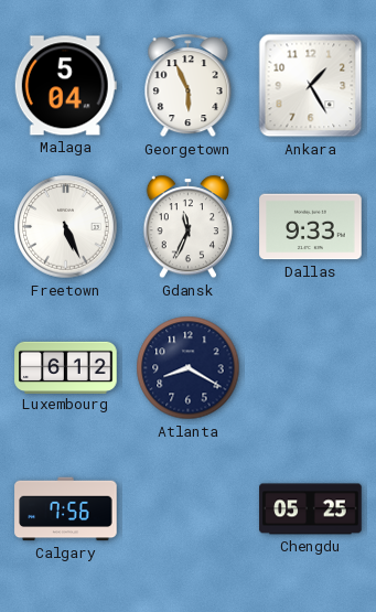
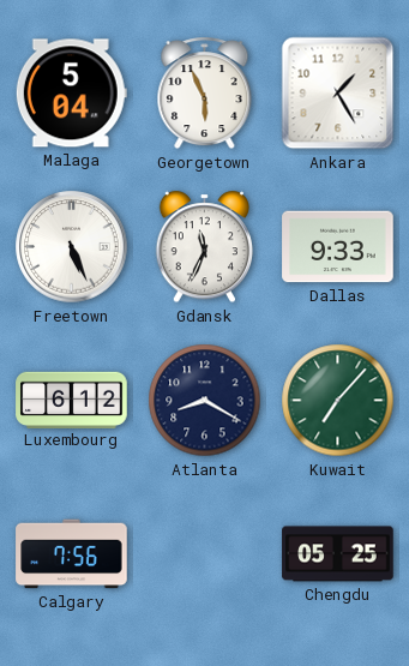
Kuwait: none -> 7:07 (338, 401)
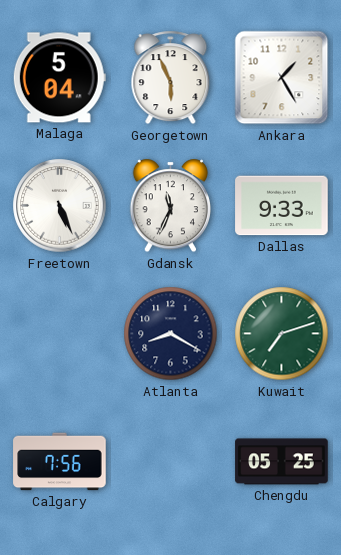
Luxembourg: 6:12 -> none (72, 400)
Kuwait: 7:07 -> 7:12 (282, 334)
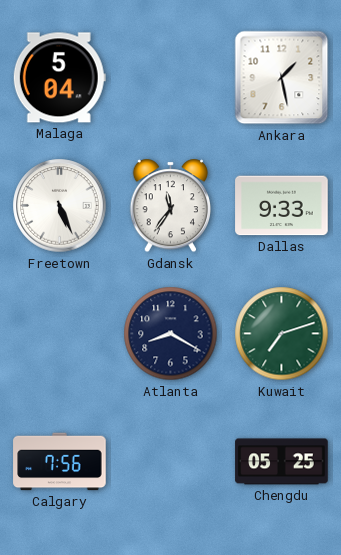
Georgetown: 5:56 -> none (171, 78)
Ankara: 1:25 -> 1:28 (282, 78)
Gdansk: 11:34 -> 11:36 (170, 206)
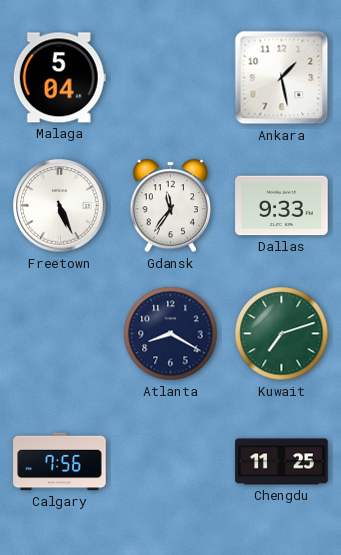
Chengdu: 05:25 -> 11:25 (282, 462)
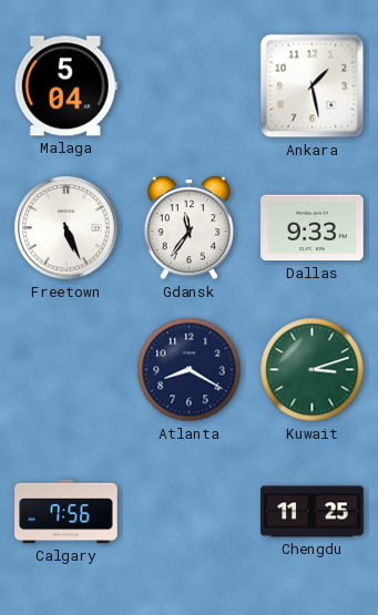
Kuwait: 7:12 -> 3:12 (313, 370)
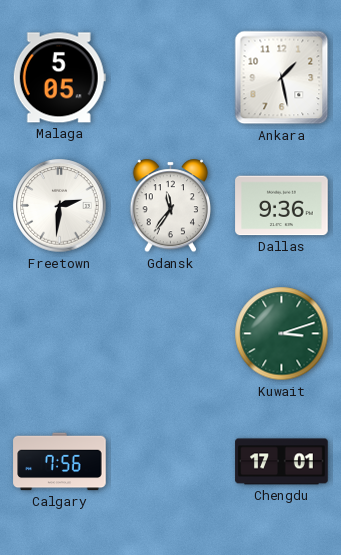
Malaga: 5:04 -> 5:05 (59, 78)
Freetown: 5:26 -> 2:31 (60, 206)
Dallas: 9:33 -> 9:36 (282, 206)
Atlanta: 8:20 -> none (190, 370)
Chengdu: 11:25 -> 17:01 (282, 462)
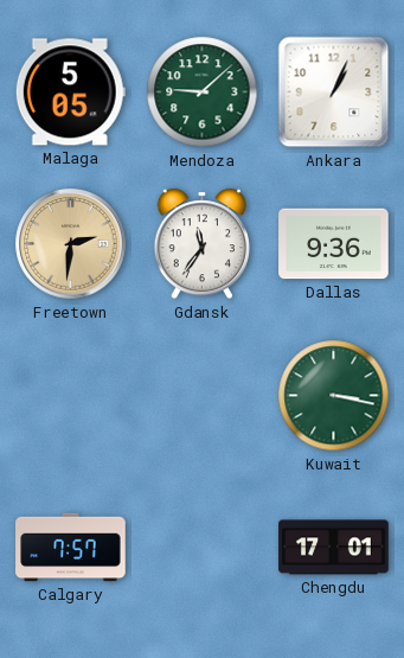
Mendoza: none -> 9:08 (203, 92)
Ankara: 1:28 -> 1:04 (334, 92)
Freetown dial: white -> champagne (71, 244)
Kuwait: 3:12 -> 3:17 (334, 396)
Calgary: 7:56 -> 7:57 (71, 548)
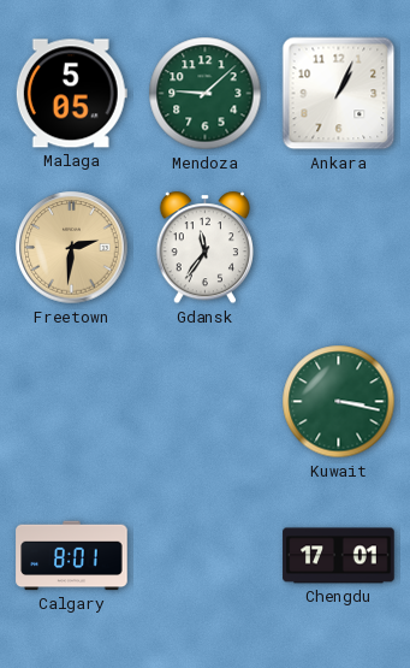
Dallas: 9:36 -> none (334, 244)
Calgary: 7:57 -> 8:01 (72, 556)
